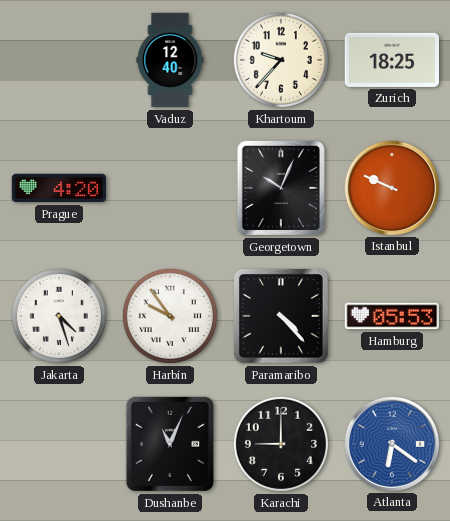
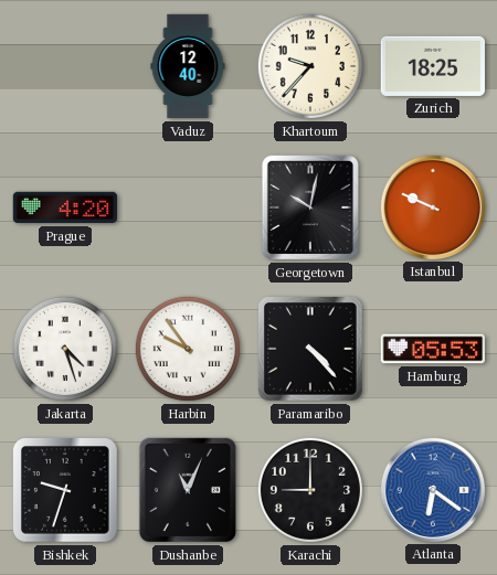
Georgetown: 10:04 -> 10:02 (310, 207)
Bishkek: none -> 9:33 (66, 491)
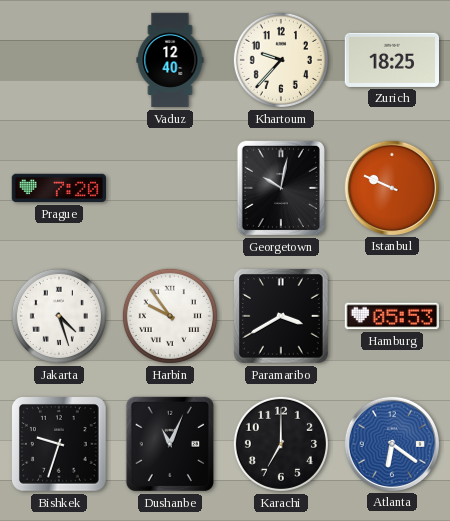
Prague: 4:20 -> 7:20 (58, 188)
Paramaribo: 4:23 -> 3:40 (281, 316)
Karachi: 9:00 -> 7:00 (281, 444)
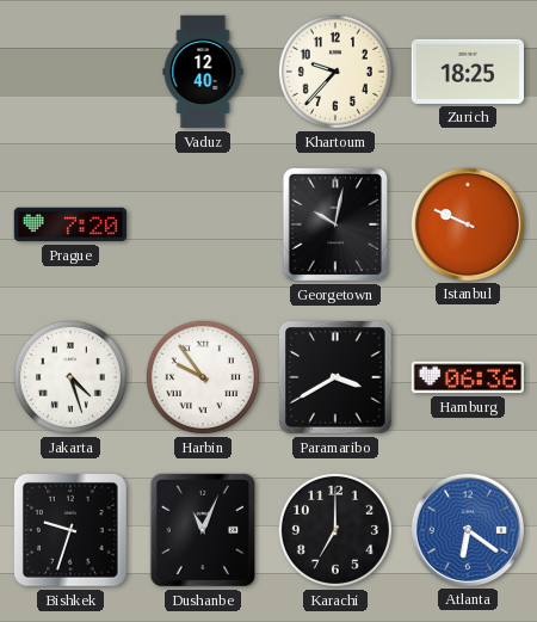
Hamburg: 05:53 -> 06:36 (467, 377)
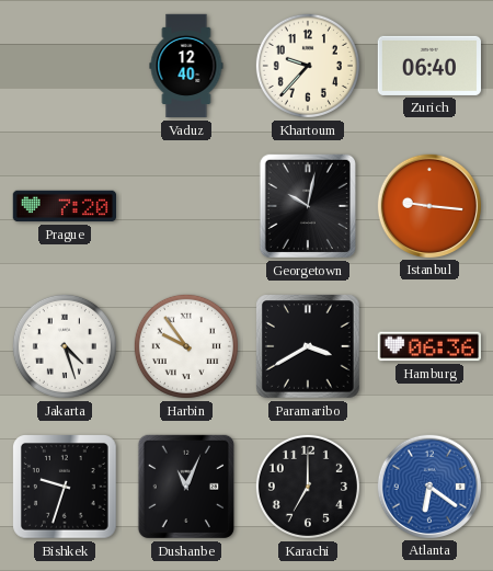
Zurich: 18:25 -> 06:40 (428, 66)
Istanbul: 9:49 -> 9:16 (428, 205)
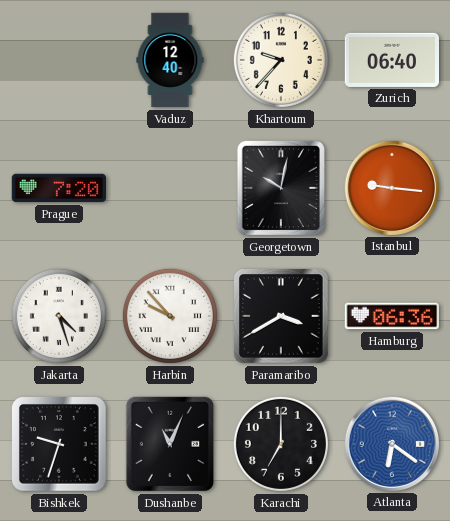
Harbin: 9:54 -> 9:53 (170, 316)
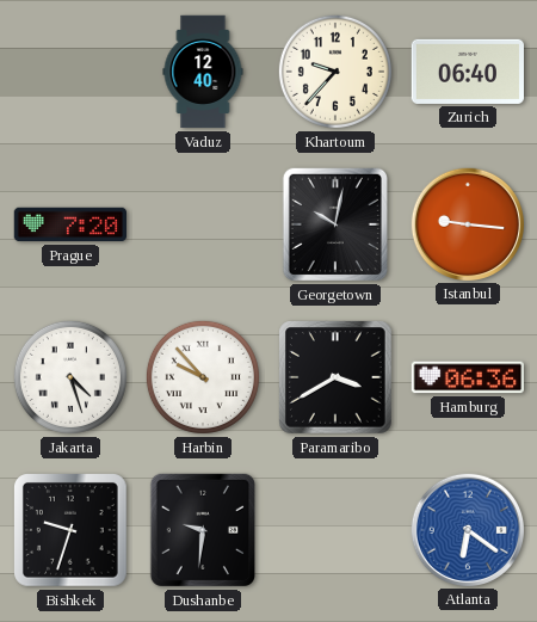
Dushanbe: 11:04 -> 9:31 (203, 530)
Karachi: 7:00 -> none (281, 444)
